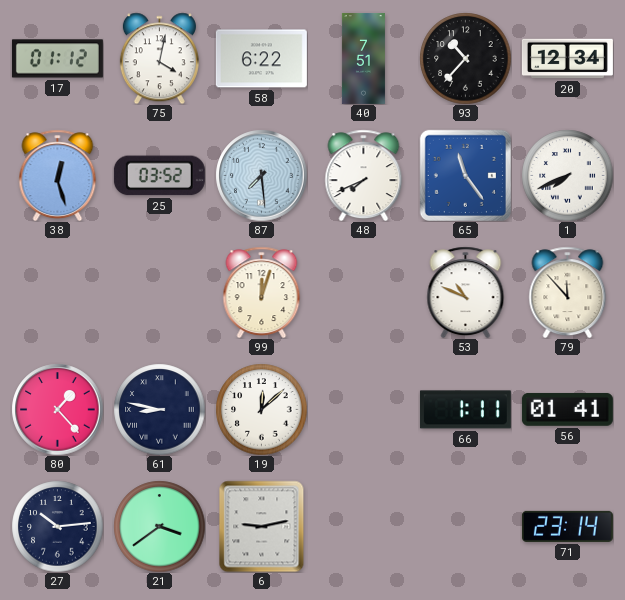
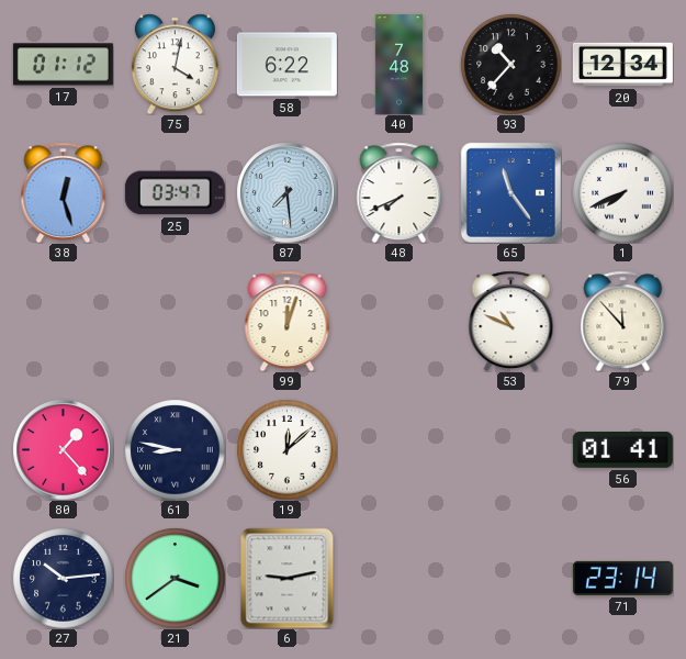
40: 7:51 -> 7:48 (398, 64)
25: 03:52 -> 03:47 (175, 193)
66: 1:11 -> none (465, 410)
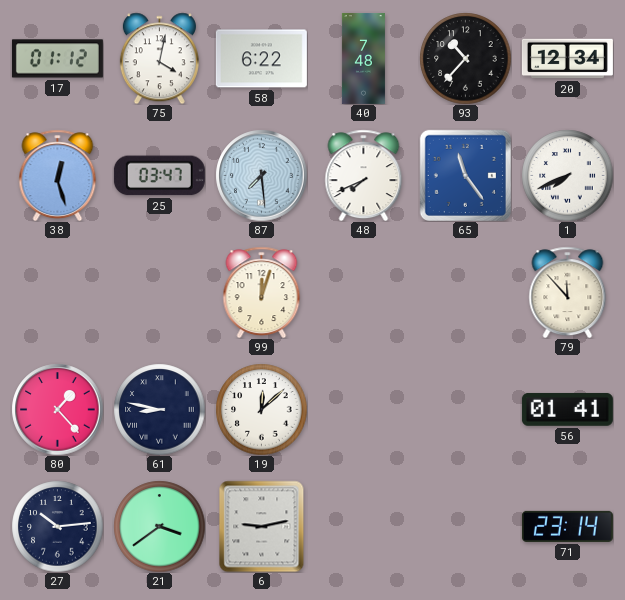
53: 10:49 -> none (511, 321)
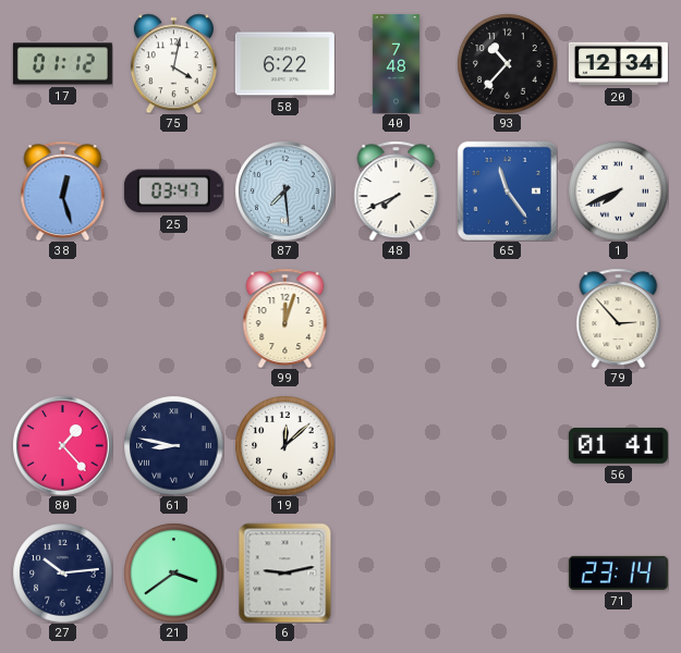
79: 11:53 -> 2:53 (619, 318)
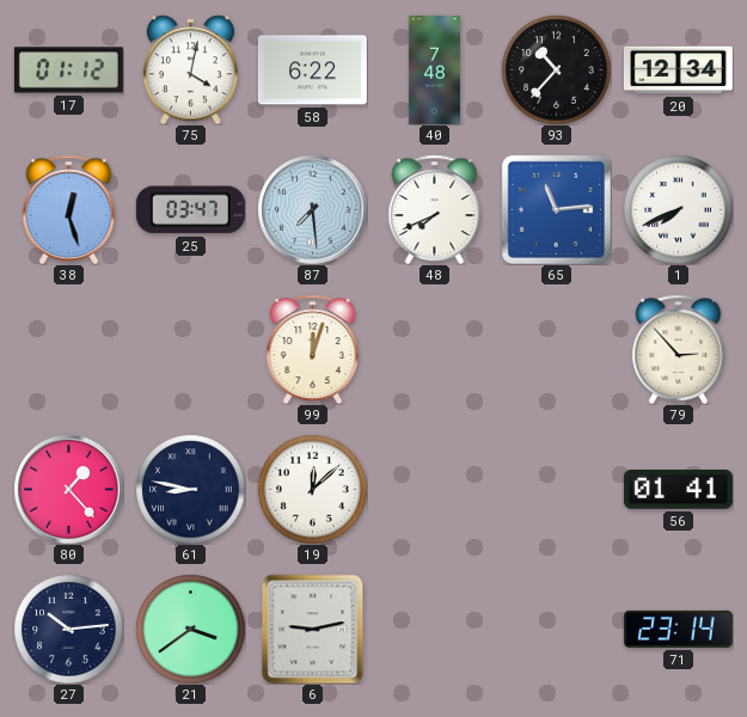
65: 11:24 -> 11:14 (556, 209)
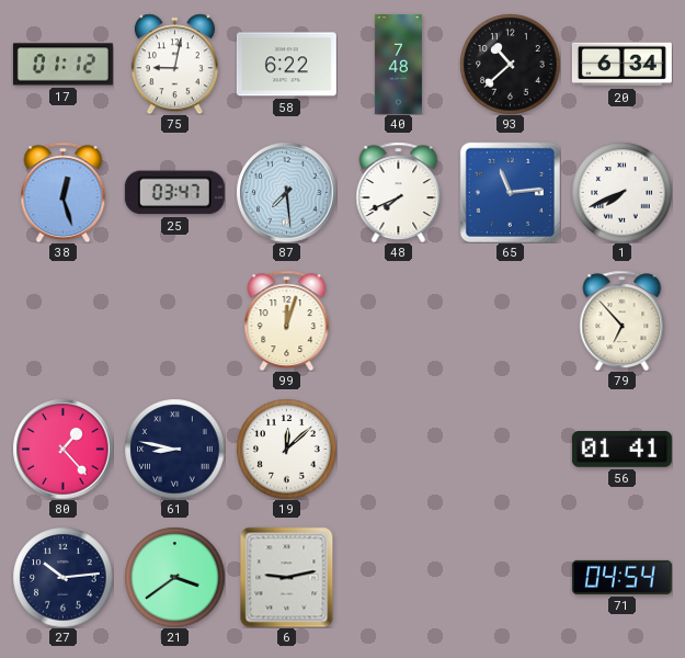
75: 4:02 -> 9:02 (174, 64)
93: 10:37 -> 10:38 (510, 64)
20: 12:34 -> 6:34 (621, 65)
79: 2:53 -> 6:53 (623, 320)
71: 23:14 -> 04:54 (621, 577)
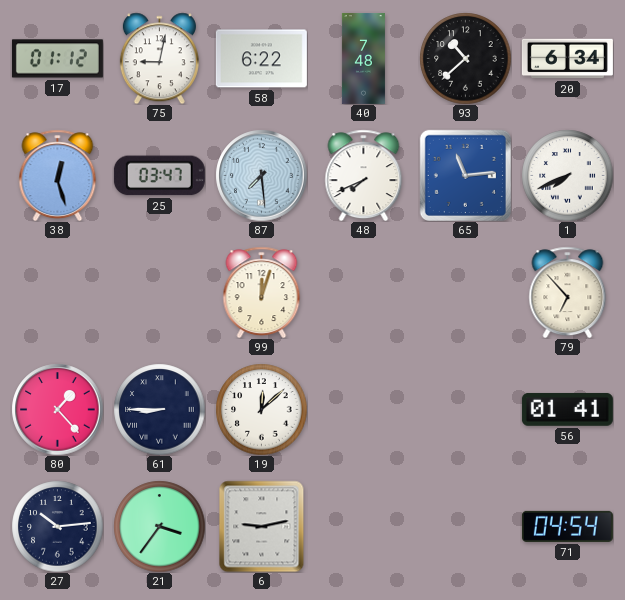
61: 8:47 -> 8:45 (159, 409)
21: 3:39 -> 3:36 (159, 526)
